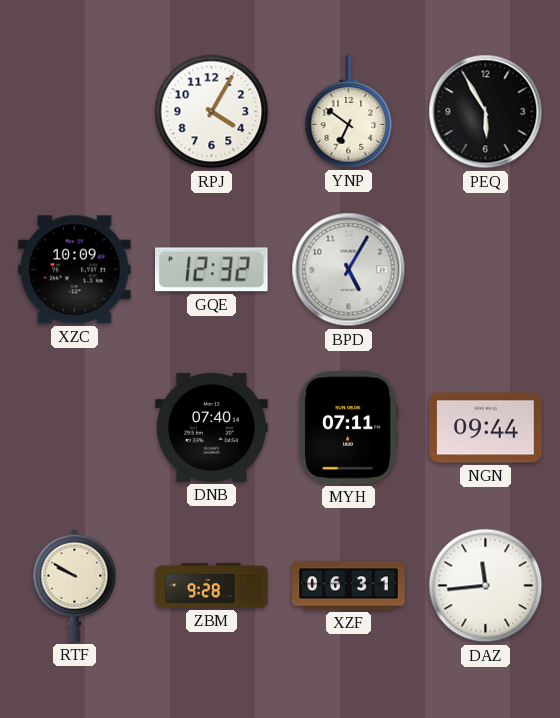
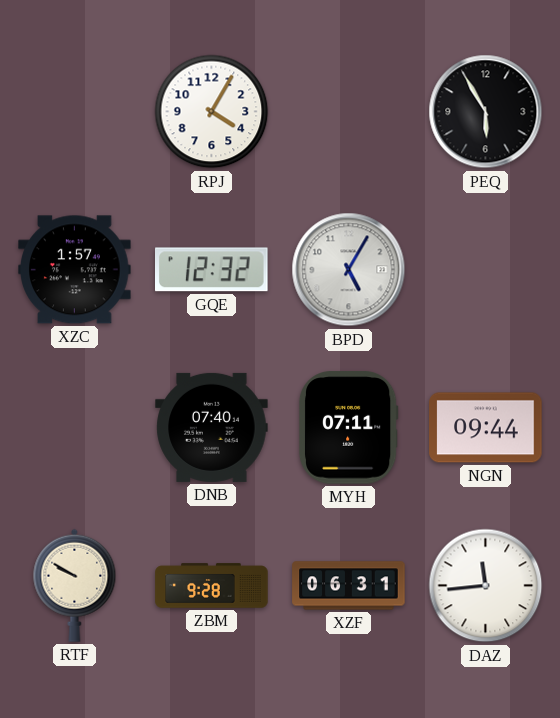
YNP: 6:51 -> none (349, 112)
XZC: 10:09 -> 1:57 (75, 270)
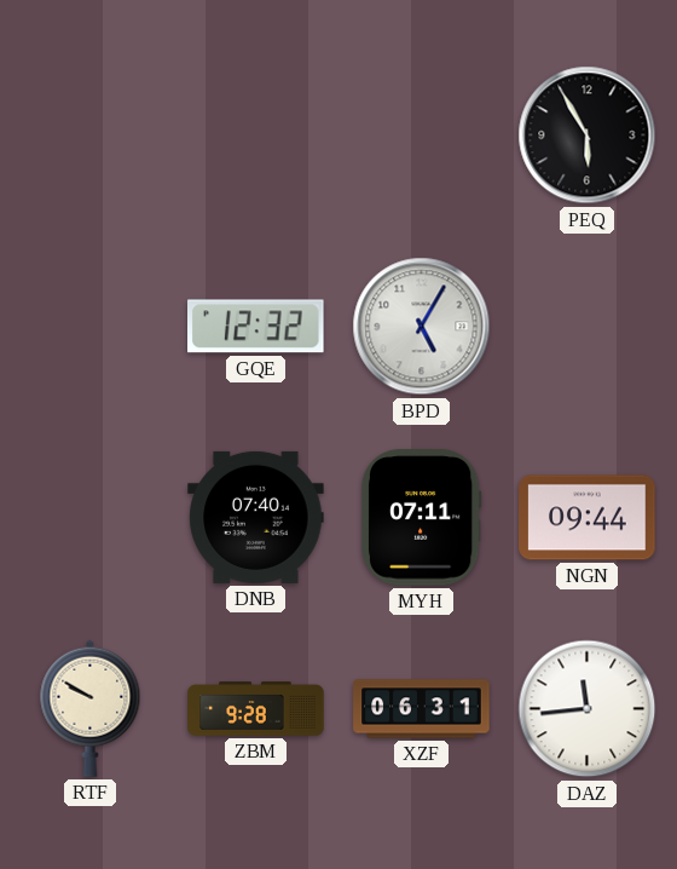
RPJ: 4:05 -> none (212, 112)
XZC: 1:57 -> none (75, 270)
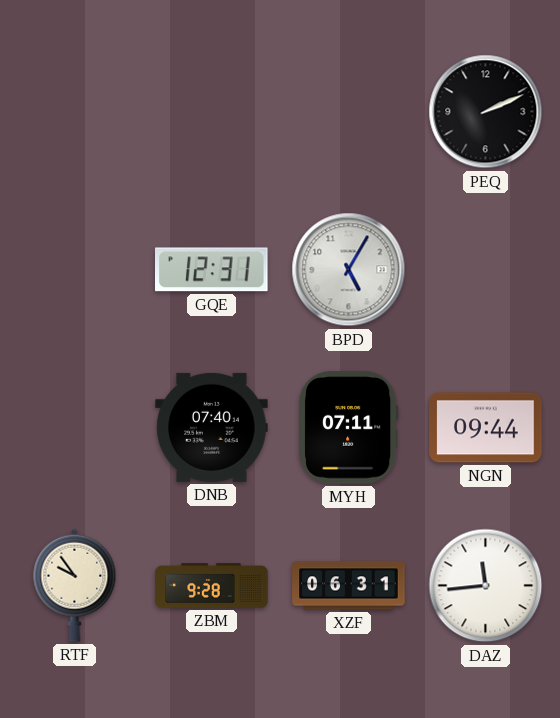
PEQ: 5:55 -> 2:11 (486, 112)
GQE: 12:32 -> 12:31 (212, 270)
RTF: 9:50 -> 9:54 (75, 585)
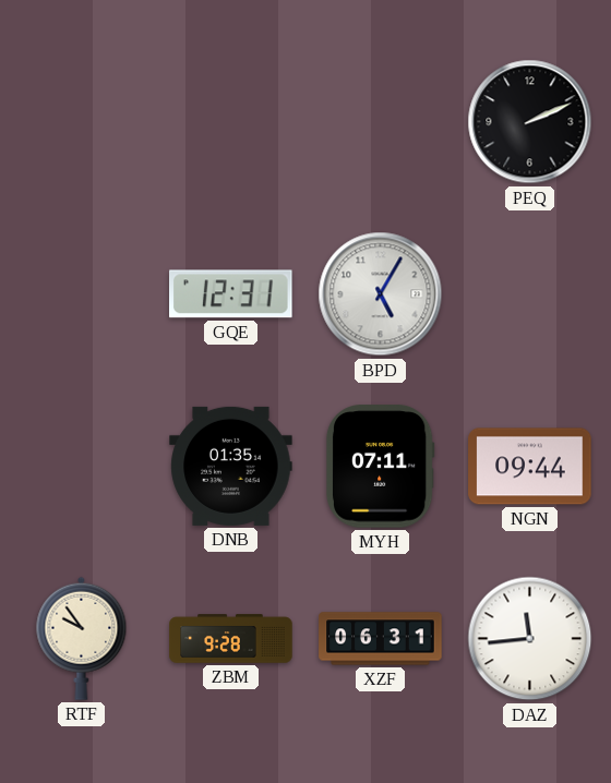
DNB: 07:40 -> 01:35 (231, 466)
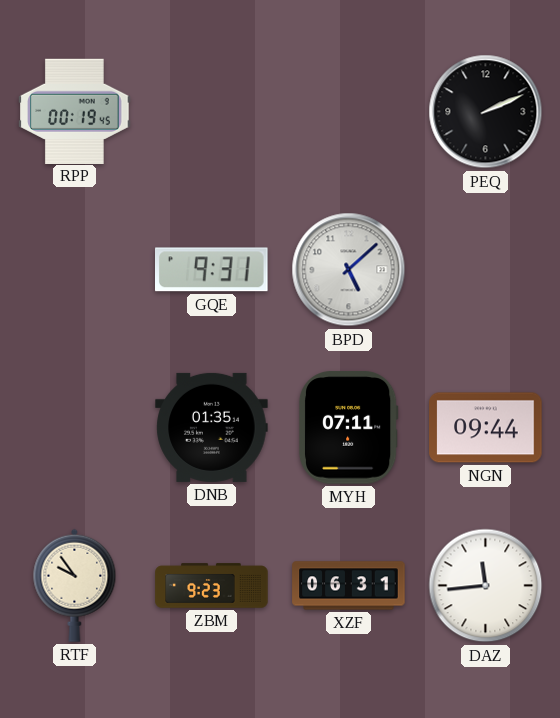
RPP: none -> 00:19 (75, 111)
GQE: 12:31 -> 9:31 (212, 270)
BPD: 5:05 -> 5:08 (349, 270)
ZBM: 9:28 -> 9:23 (212, 586)
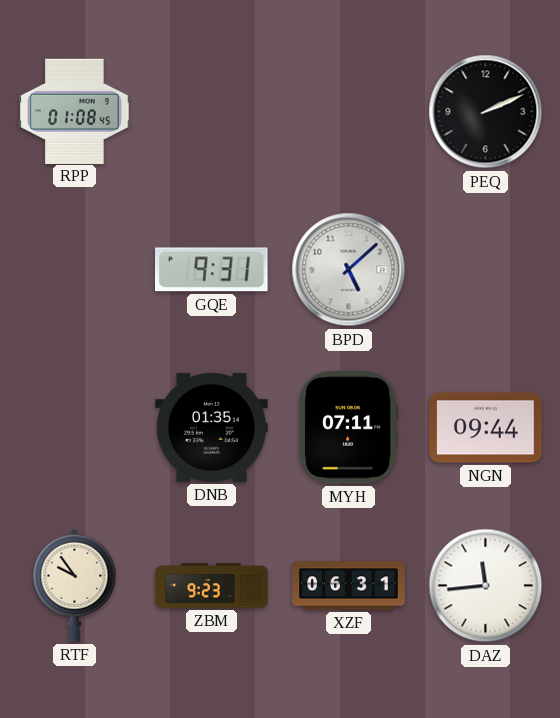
RPP: 00:19 -> 01:08 (75, 111)
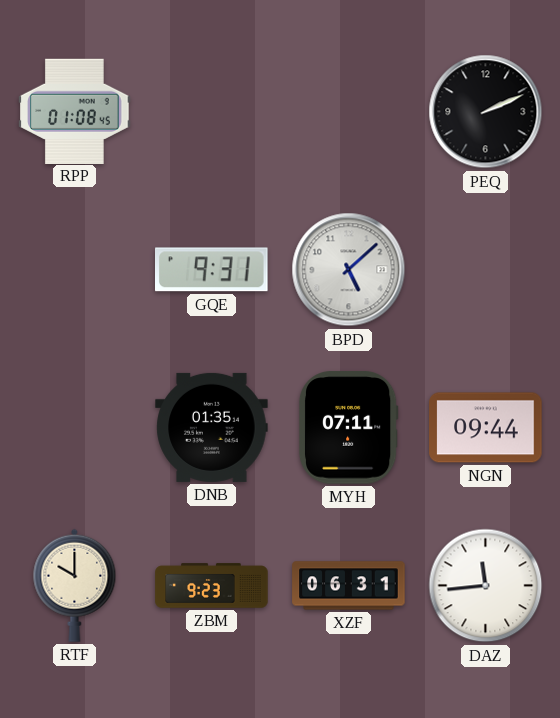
RTF: 9:54 -> 10:00 (75, 585)
